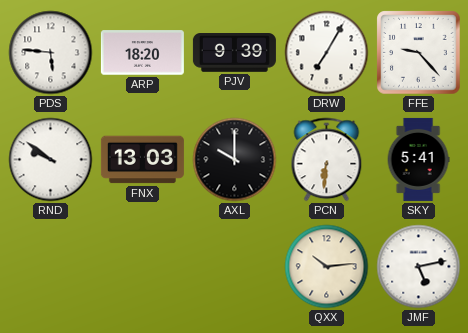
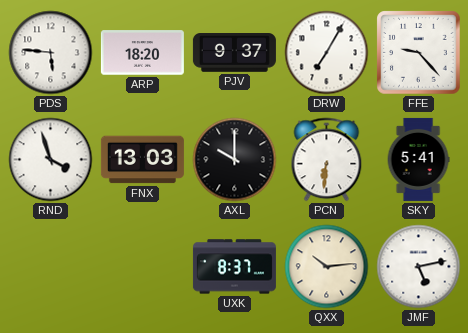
PJV: 9:39 -> 9:37 (234, 53)
RND: 9:51 -> 3:57 (51, 160)
UXK: none -> 8:37 (234, 267)
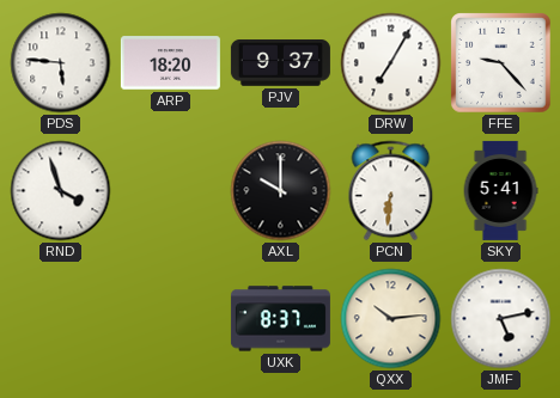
FNX: 13:03 -> none (142, 160)
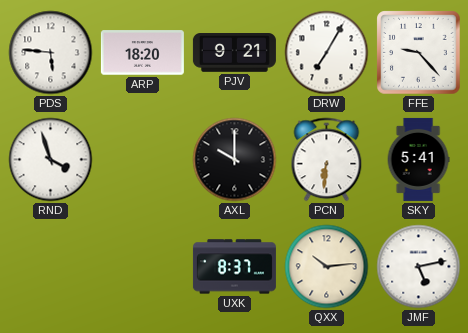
PJV: 9:37 -> 9:21 (234, 53)
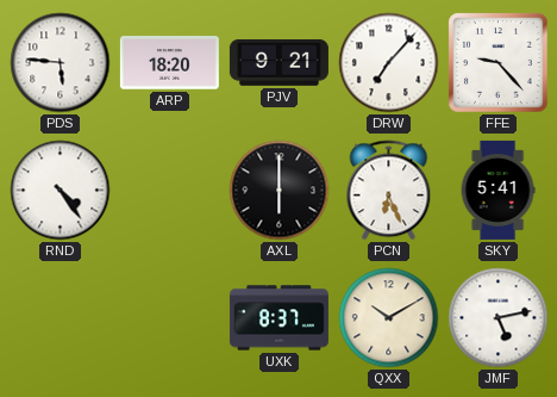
DRW: 7:05 -> 7:07 (389, 63)
RND: 3:57 -> 4:24 (61, 191)
AXL: 10:00 -> 6:00 (280, 191)
PCN: 6:31 -> 6:26 (389, 191)
QXX: 10:14 -> 10:10 (389, 318)
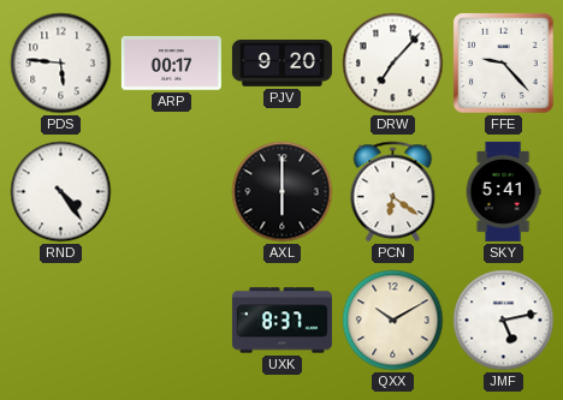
ARP: 18:20 -> 00:17 (171, 64)
PJV: 9:21 -> 9:20 (281, 64)
PCN: 6:26 -> 6:21 (393, 192)
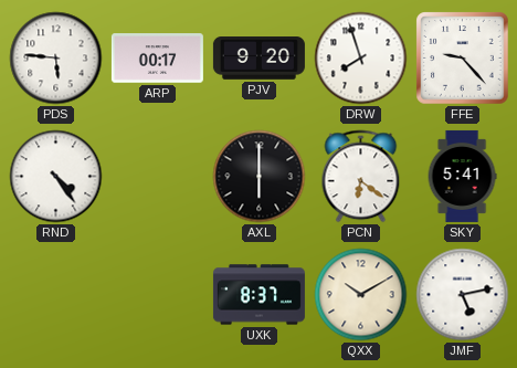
DRW: 7:07 -> 7:57 (361, 59)
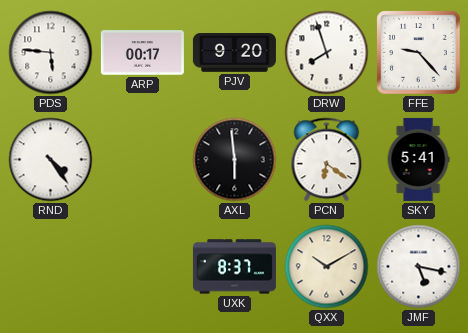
AXL: 6:00 -> 5:59 (235, 160)
JMF: 5:13 -> 5:17 (419, 267)
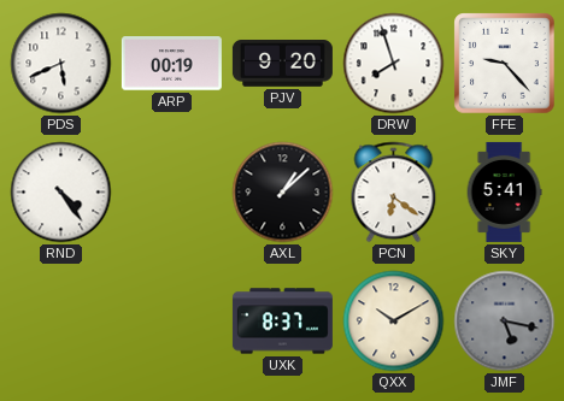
PDS: 5:46 -> 5:41 (61, 64)
ARP: 00:17 -> 00:19 (171, 64)
AXL: 5:59 -> 1:08 (283, 193)
JMF dial: white -> grey (505, 322)
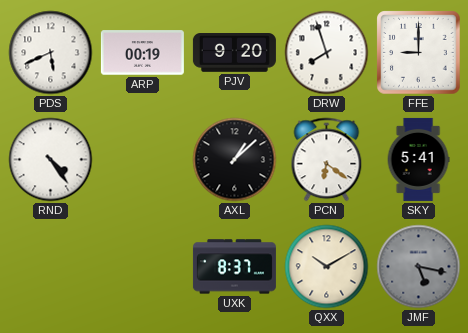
FFE: 9:23 -> 9:00 (419, 53)
